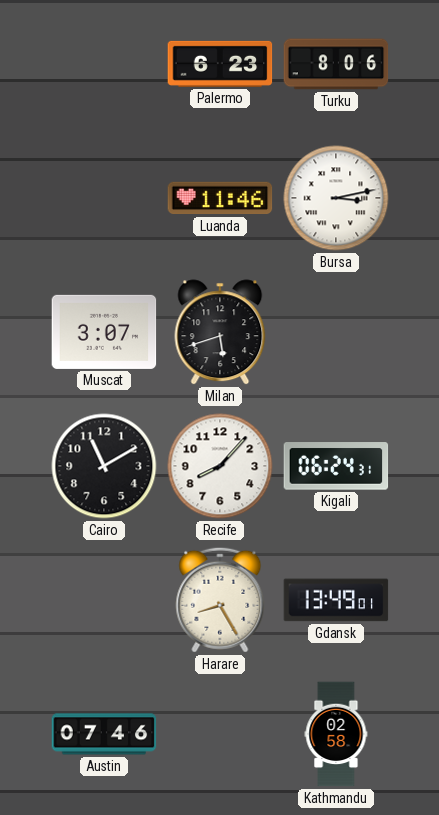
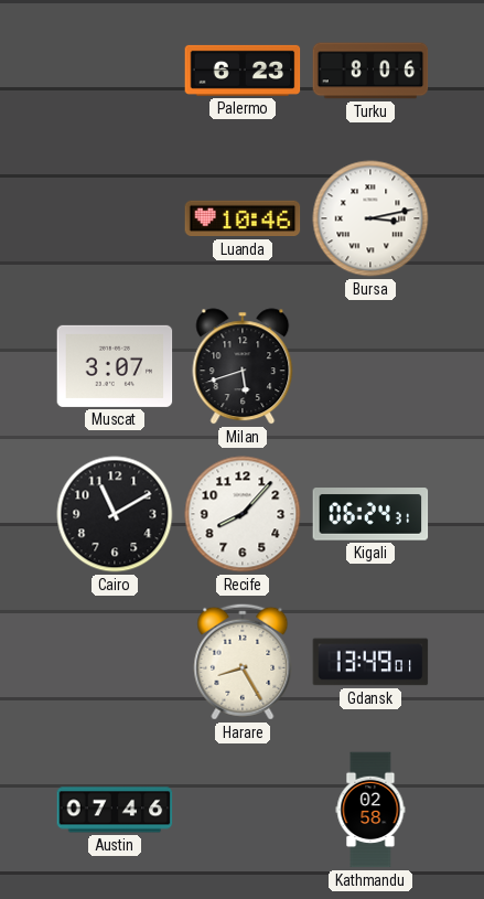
Luanda: 11:46 -> 10:46 (243, 218)
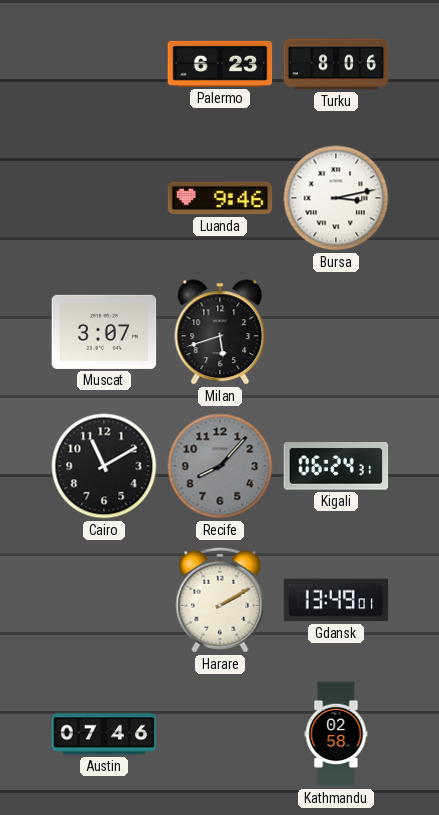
Luanda: 10:46 -> 9:46 (220, 198)
Recife dial: white -> grey (220, 466)
Harare: 8:25 -> 2:10 (220, 600)
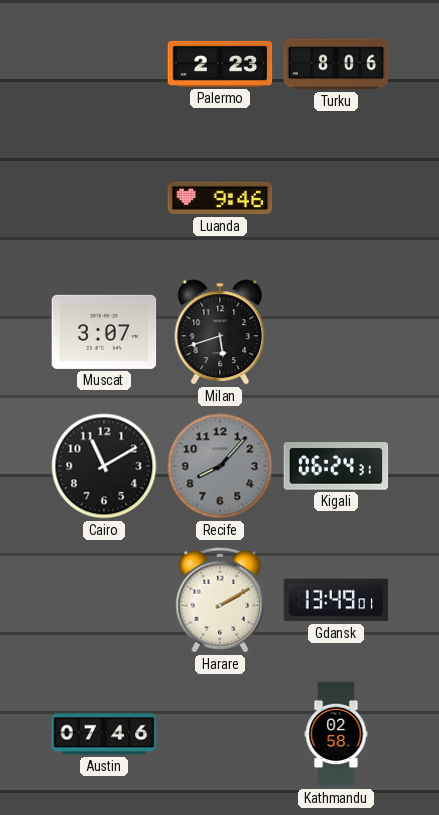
Palermo: 6:23 -> 2:23 (220, 64)
Bursa: 3:13 -> none (336, 198)
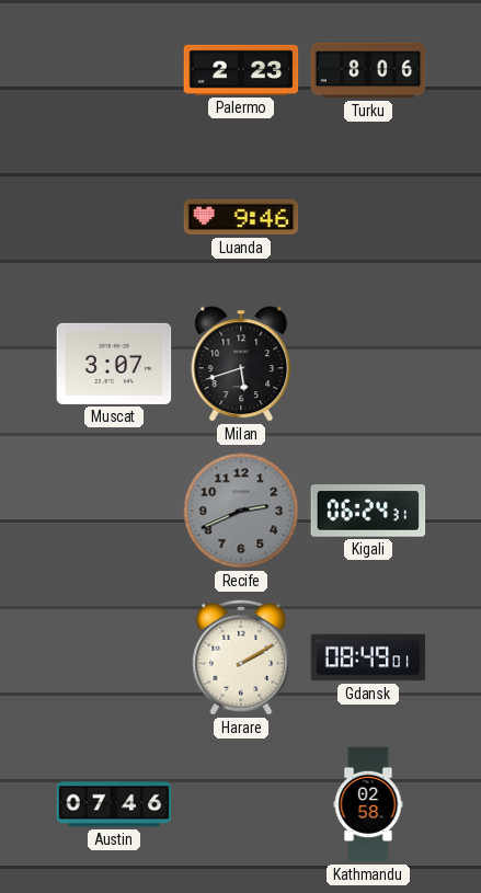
Cairo: 11:10 -> none (104, 466)
Recife: 8:07 -> 2:41 (241, 511)
Gdansk: 13:49 -> 08:49 (368, 657)
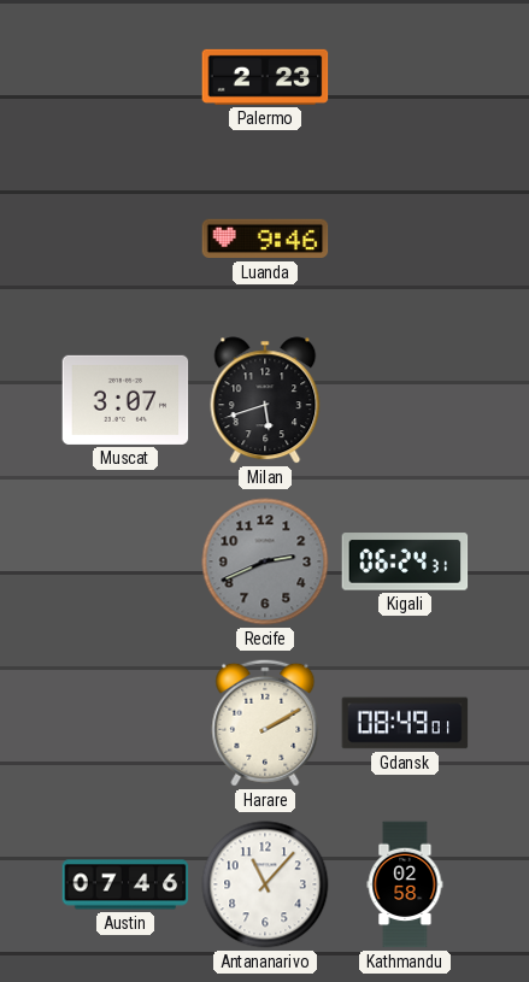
Turku: 8:06 -> none (368, 70)
Antananarivo: none -> 11:07 (265, 884)
